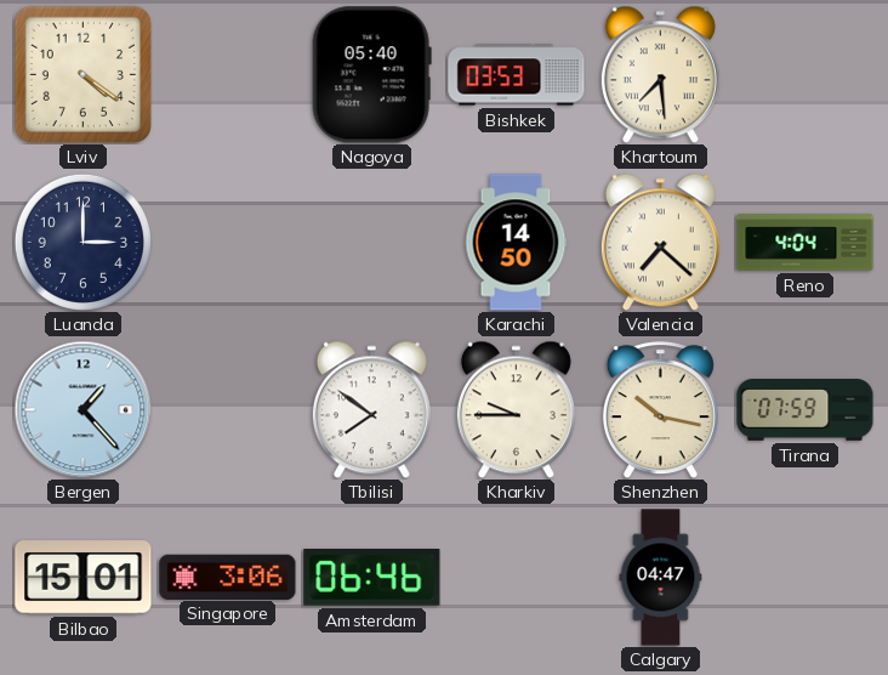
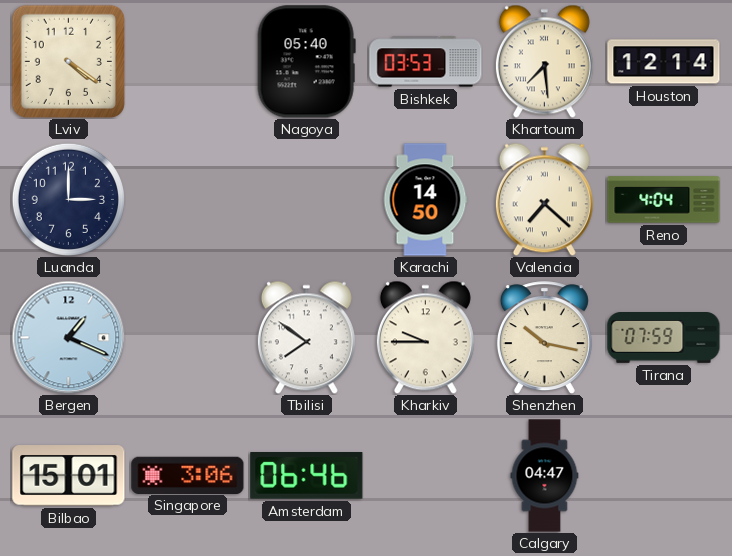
Houston: none -> 12:14 (664, 62)
Bergen: 1:23 -> 1:19 (68, 337)
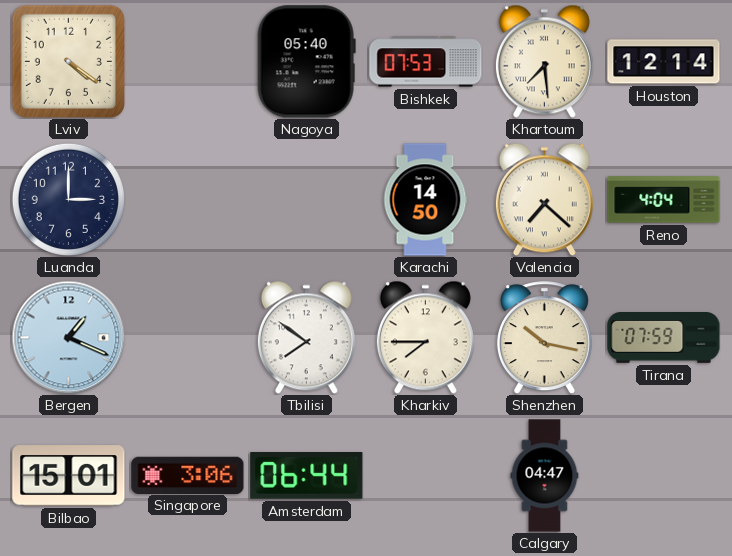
Bishkek: 03:53 -> 07:53 (426, 62)
Kharkiv: 9:45 -> 7:45 (425, 337)
Amsterdam: 06:46 -> 06:44 (307, 476)
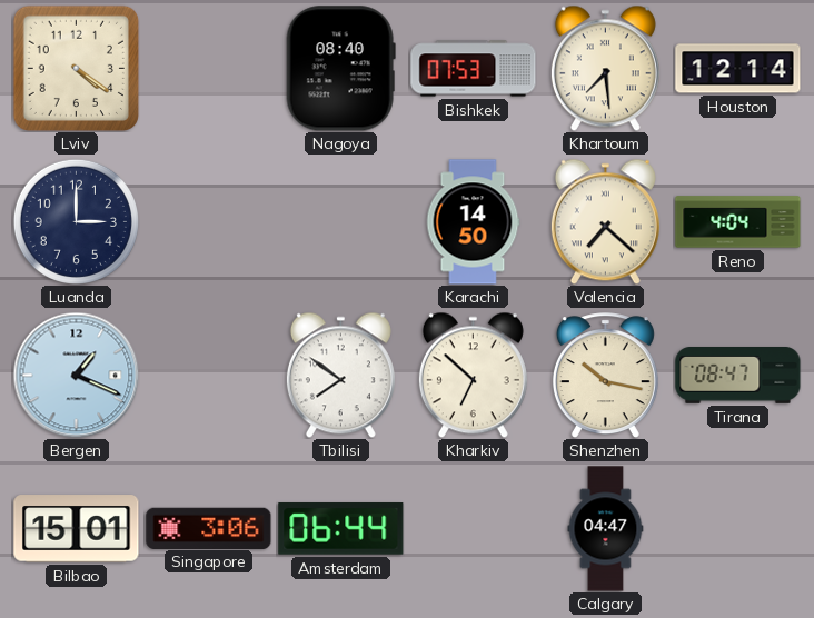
Nagoya: 05:40 -> 08:40 (340, 69)
Kharkiv: 7:45 -> 6:52 (473, 375)
Tirana: 07:59 -> 08:47 (738, 376)
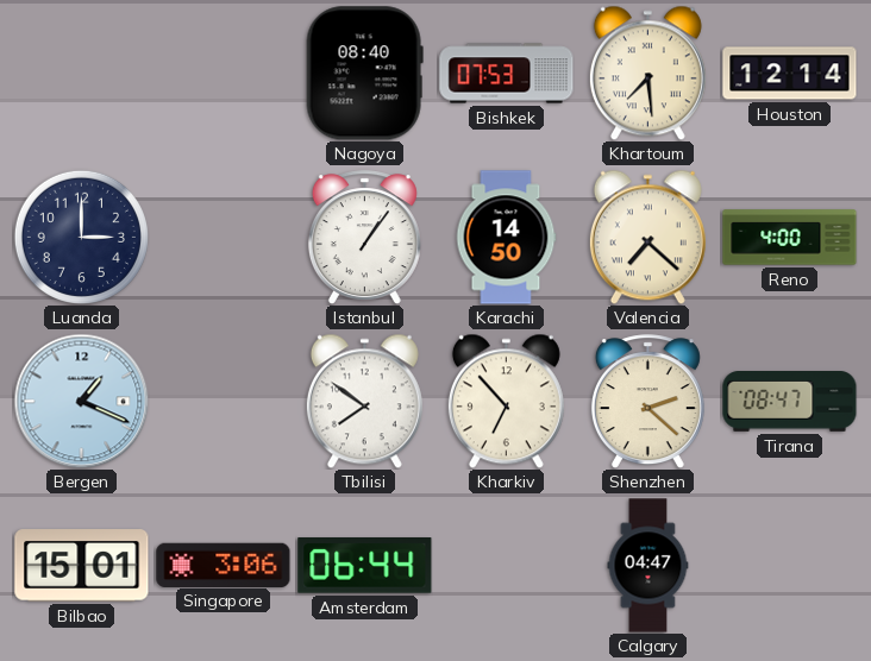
Lviv: 4:21 -> none (76, 68)
Istanbul: none -> 1:06 (364, 238)
Reno: 4:04 -> 4:00 (790, 238)
Kharkiv: 6:52 -> 6:53 (506, 401)
Shenzhen: 10:17 -> 2:22 (647, 402)
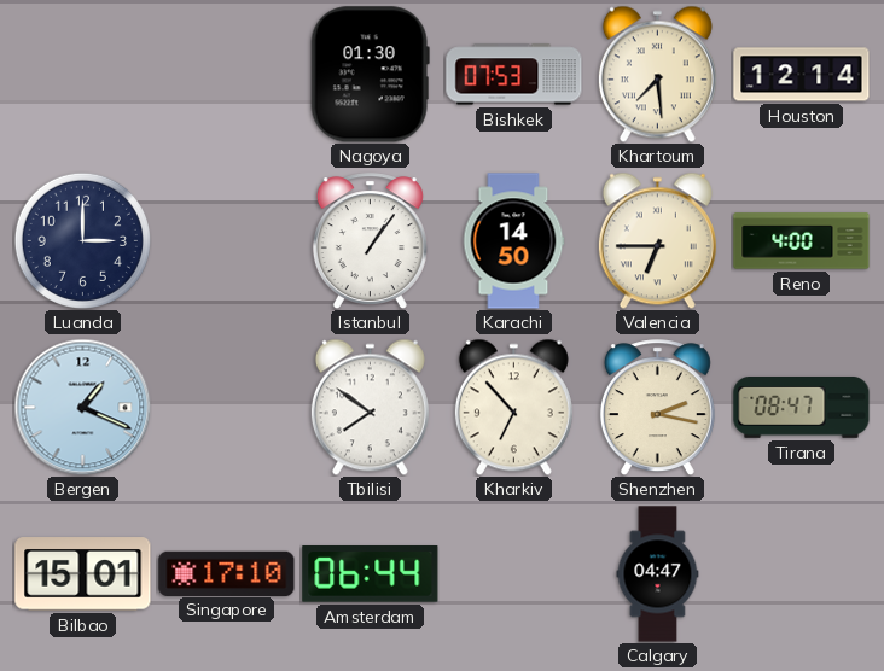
Nagoya: 08:40 -> 01:30 (370, 75)
Valencia: 7:22 -> 6:45 (657, 240)
Shenzhen: 2:22 -> 2:17 (657, 408)
Singapore: 3:06 -> 17:10 (227, 573)
